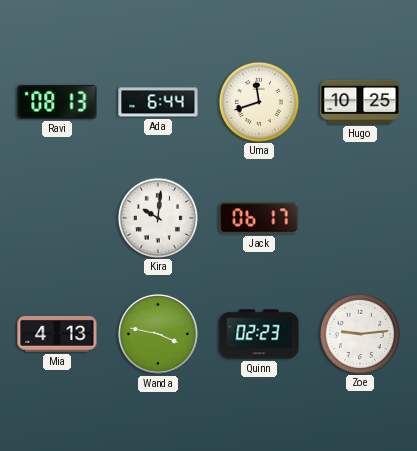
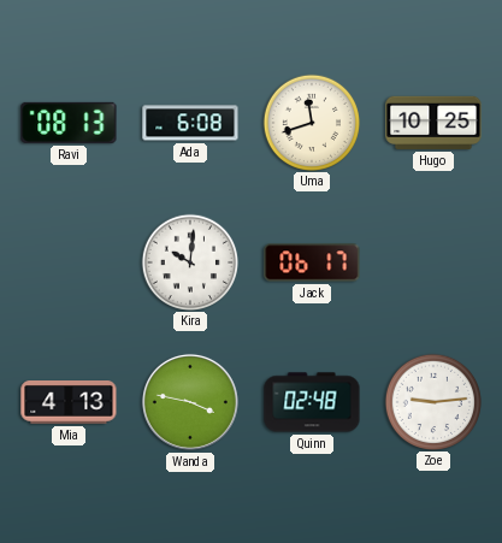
Ada: 6:44 -> 6:08 (190, 123)
Quinn: 02:23 -> 02:48 (312, 402)
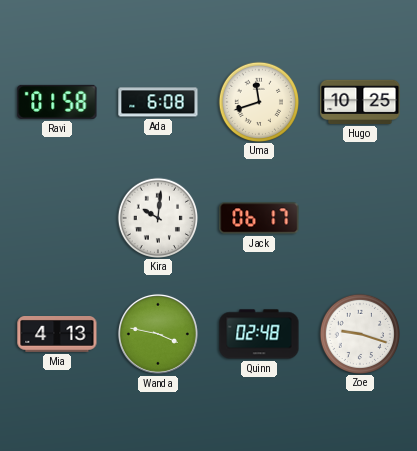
Ravi: 08:13 -> 01:58 (57, 102)
Zoe: 9:14 -> 9:18 (359, 333)
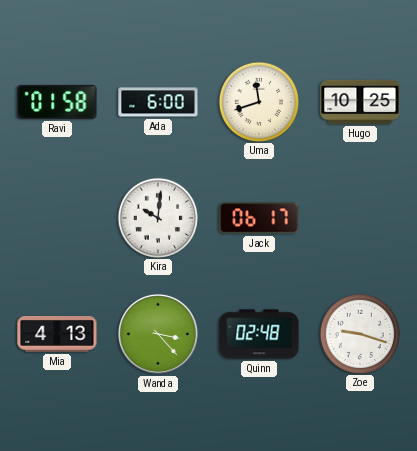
Ada: 6:08 -> 6:00 (158, 102)
Wanda: 3:47 -> 3:23 (158, 334)
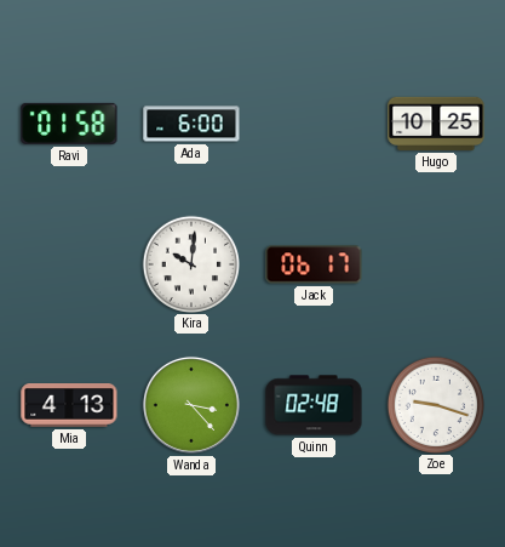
Uma: 11:42 -> none (258, 101)
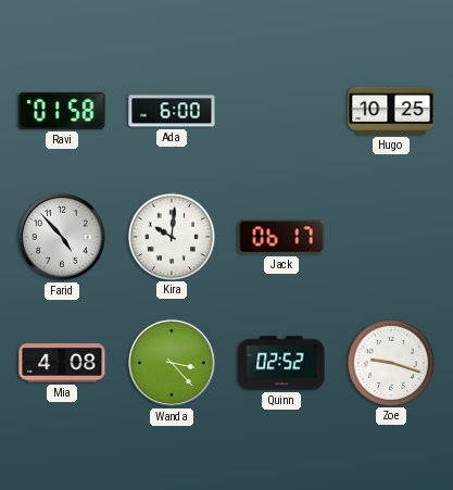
Farid: none -> 4:53 (62, 237)
Mia: 4:13 -> 4:08 (62, 364)
Quinn: 02:48 -> 02:52 (281, 363)
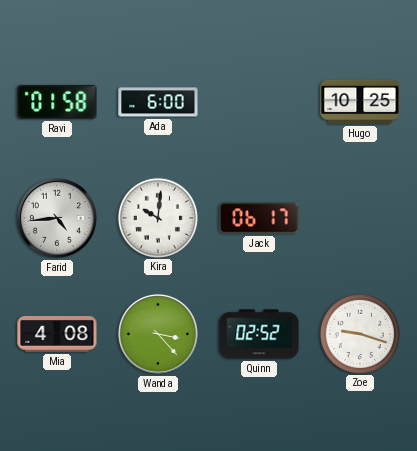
Farid: 4:53 -> 4:44 (57, 218)
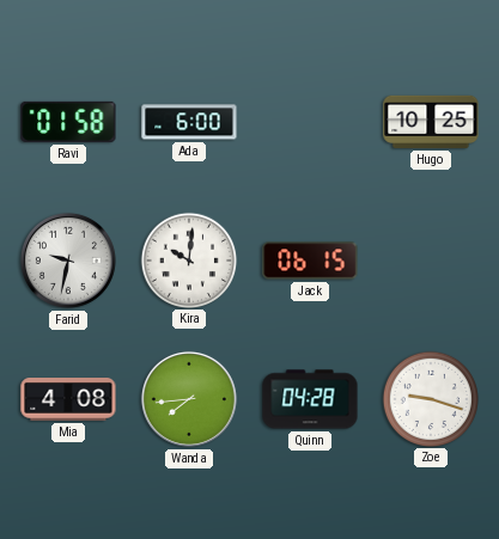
Farid: 4:44 -> 9:32 (68, 261)
Jack: 06:17 -> 06:15 (310, 261)
Wanda: 3:23 -> 7:44 (189, 399)
Quinn: 02:52 -> 04:28 (310, 399)
